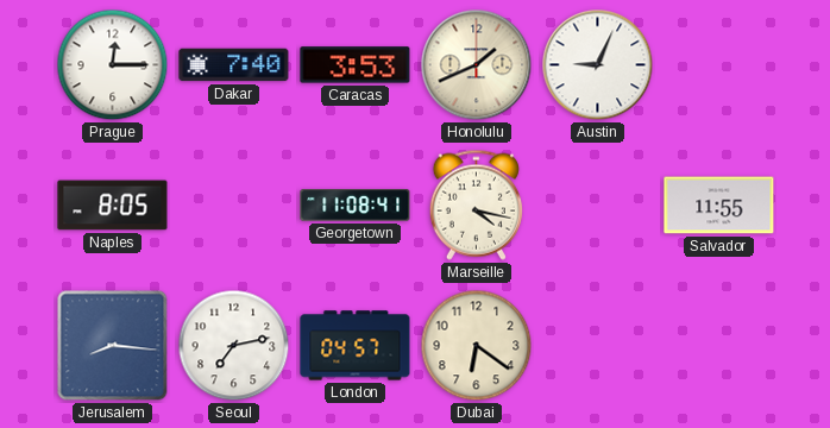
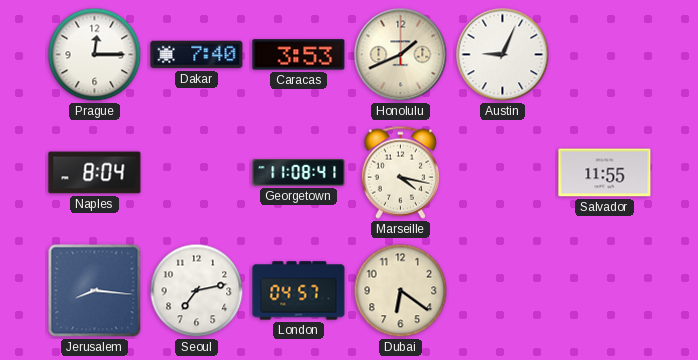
Naples: 8:05 -> 8:04 (95, 173)
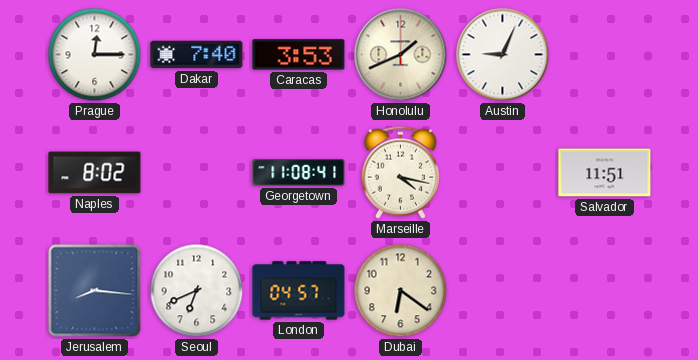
Naples: 8:04 -> 8:02 (95, 173)
Salvador: 11:55 -> 11:51 (605, 173)
Seoul: 7:13 -> 6:41 (197, 291)
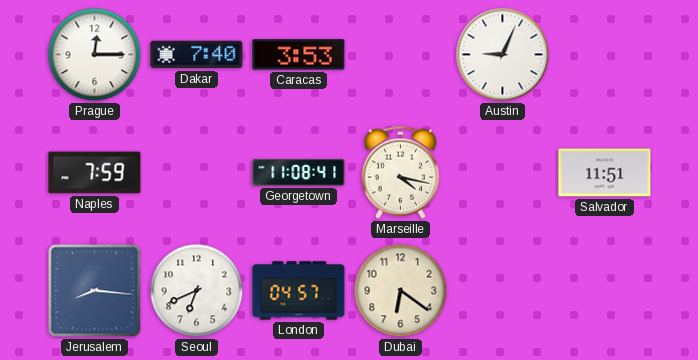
Honolulu: 1:41 -> none (401, 55)
Naples: 8:02 -> 7:59 (95, 173)
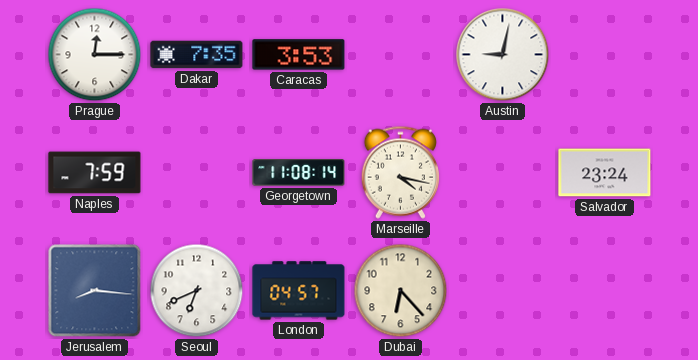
Dakar: 7:40 -> 7:35 (197, 55)
Austin: 9:04 -> 9:02 (503, 55)
Georgetown: 11:08:41 -> 11:08:14 (299, 173)
Salvador: 11:51 -> 23:24 (605, 173)
Dubai: 6:21 -> 6:23 (401, 291)
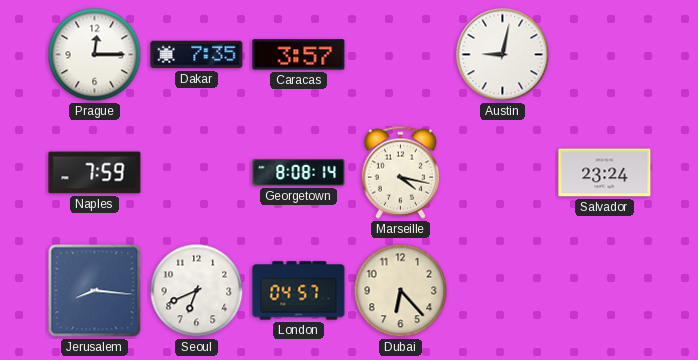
Caracas: 3:53 -> 3:57 (299, 55)
Georgetown: 11:08 -> 8:08 (299, 173)
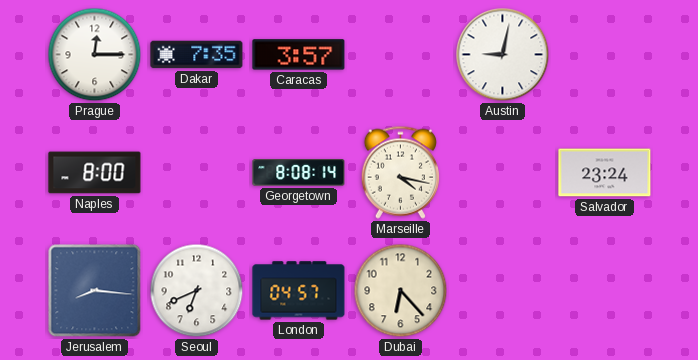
Naples: 7:59 -> 8:00 (95, 173)
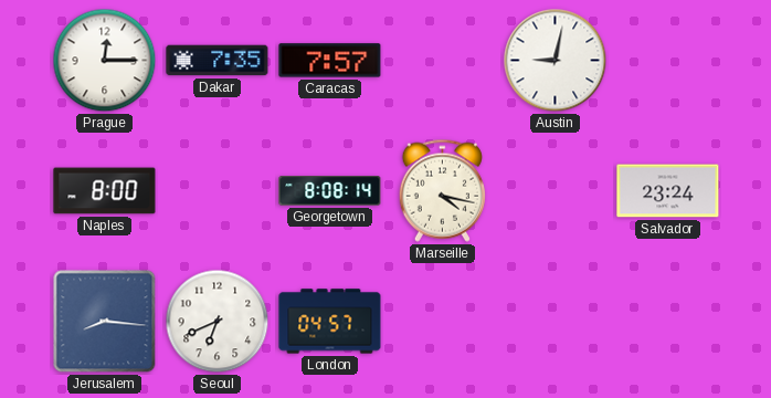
Caracas: 3:57 -> 7:57 (330, 61)
Dubai: 6:23 -> none (401, 291)
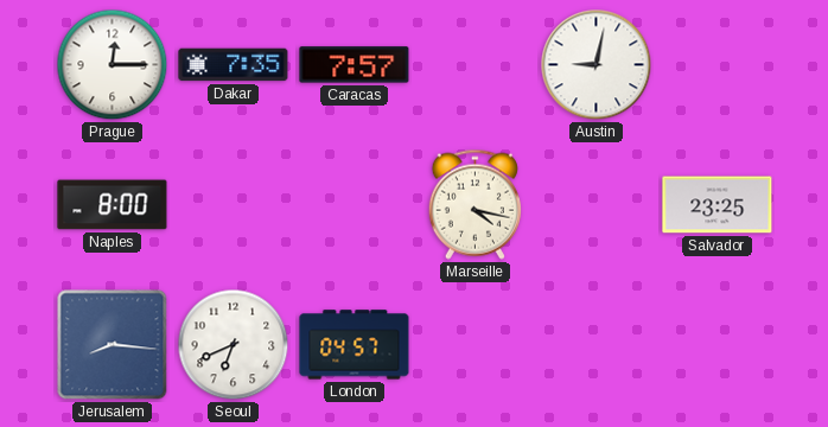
Georgetown: 8:08 -> none (330, 191)
Salvador: 23:24 -> 23:25 (718, 205)
